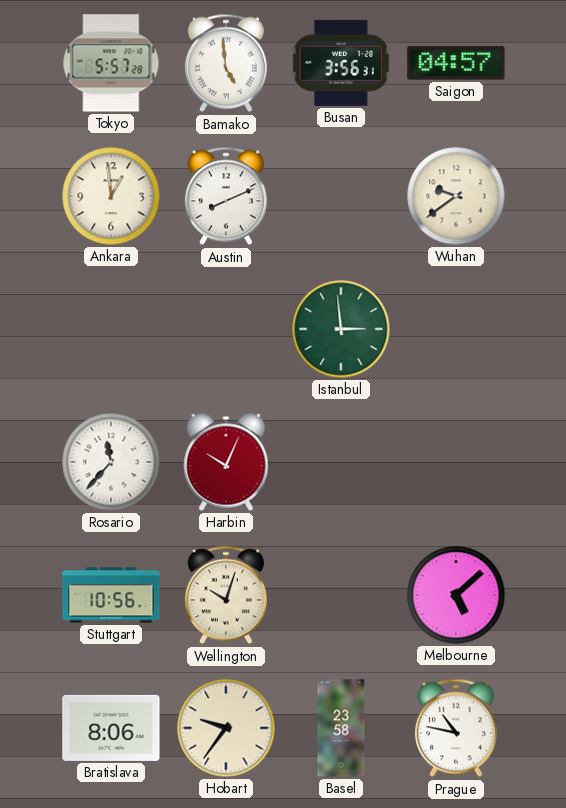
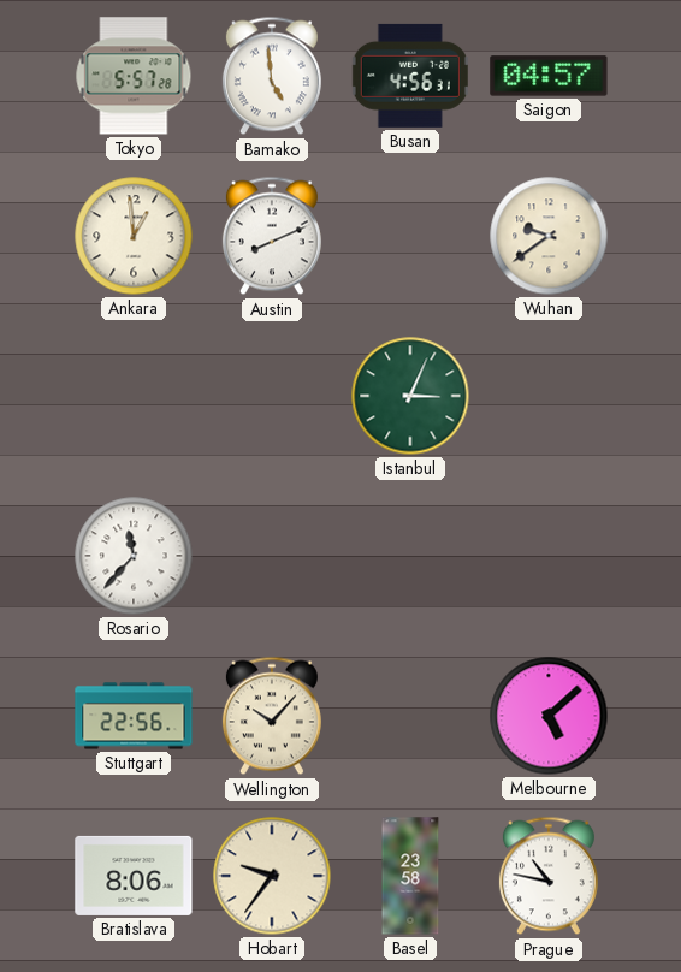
Busan: 3:56 -> 4:56 (410, 76)
Istanbul: 2:59 -> 3:04 (410, 396)
Harbin: 10:04 -> none (226, 462)
Stuttgart: 10:56 -> 22:56 (134, 716)
Wellington: 10:03 -> 10:07 (272, 716)
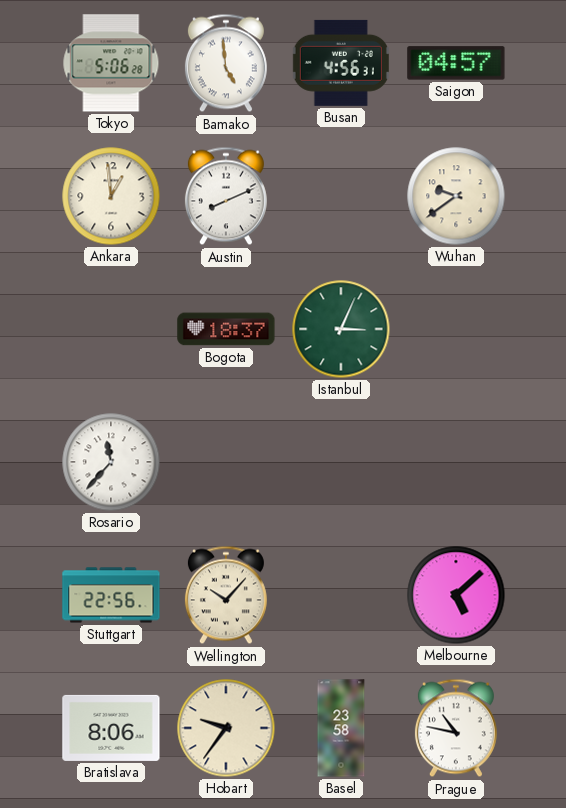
Tokyo: 5:57 -> 5:06 (111, 63)
Bogota: none -> 18:37 (226, 329)
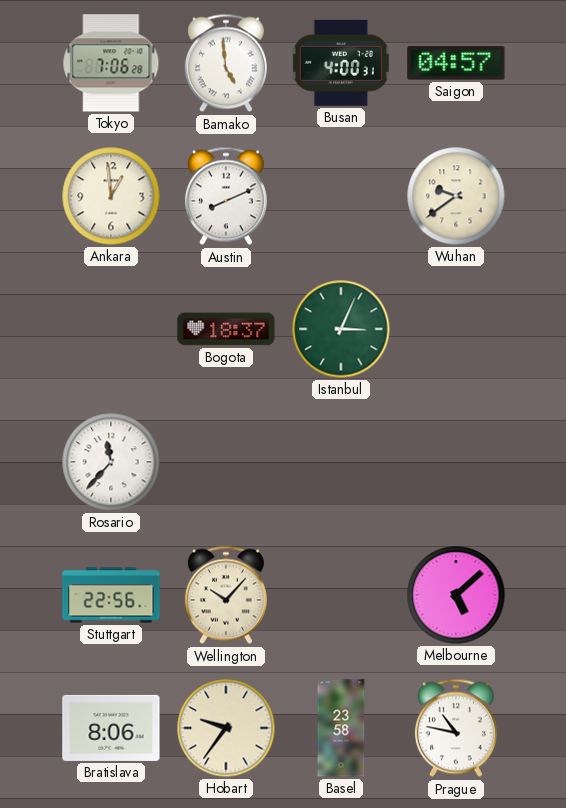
Tokyo: 5:06 -> 7:06 (111, 63)
Busan: 4:56 -> 4:00 (341, 63)
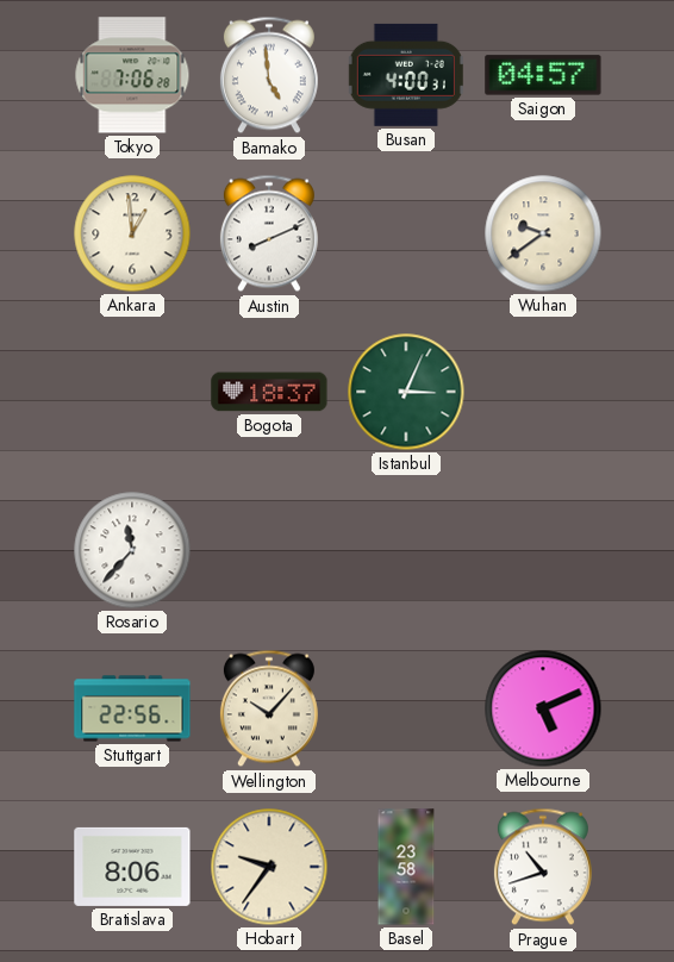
Melbourne: 5:08 -> 5:11 (543, 708)
Prague: 10:47 -> 10:42 (543, 867)
